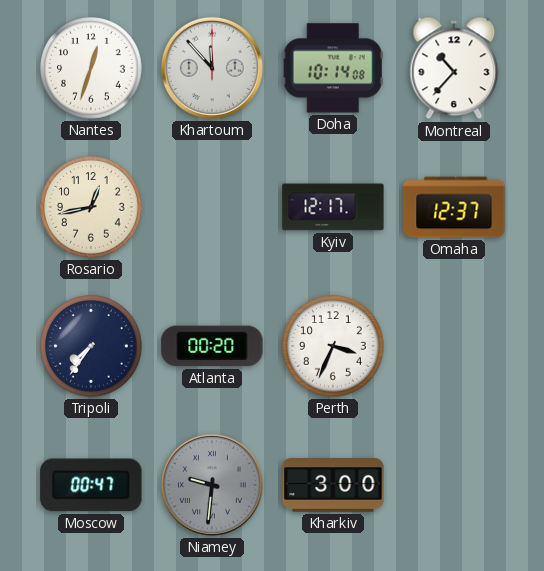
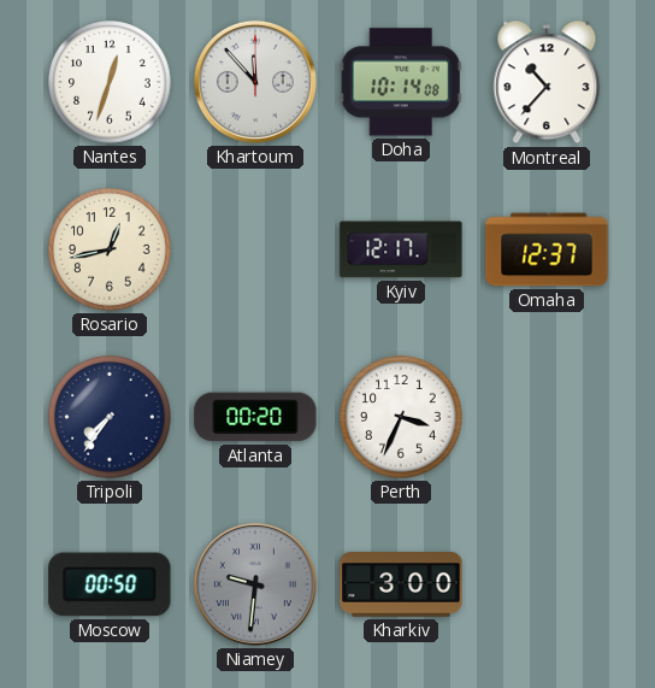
Moscow: 00:47 -> 00:50 (110, 584)
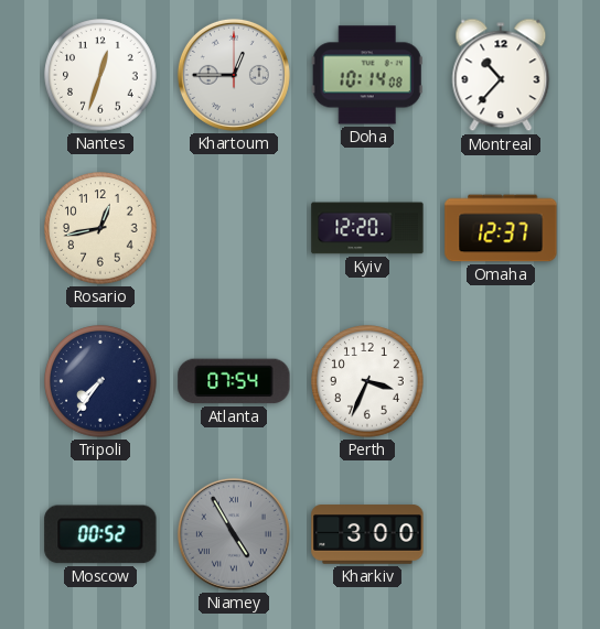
Khartoum: 11:53 -> 12:45 (234, 75)
Kyiv: 12:17 -> 12:20 (367, 228)
Atlanta: 00:20 -> 07:54 (234, 381)
Moscow: 00:50 -> 00:52 (100, 534)
Niamey: 9:31 -> 4:55 (234, 534)
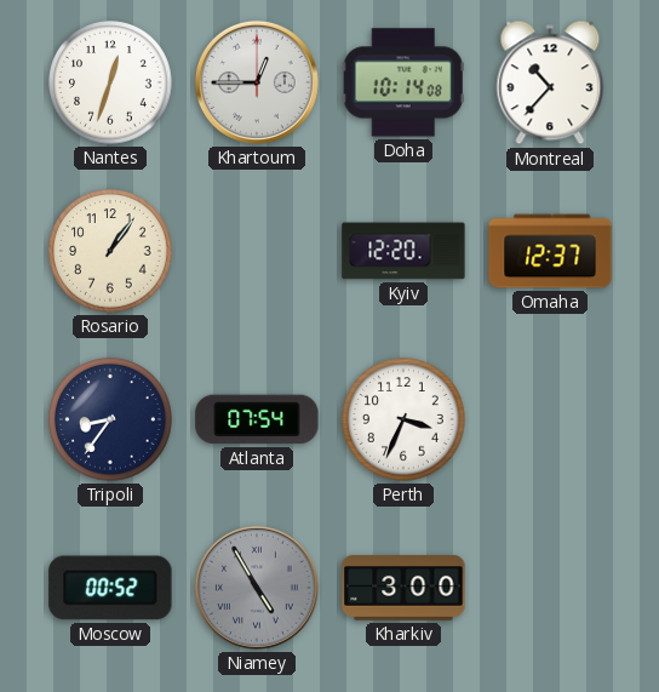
Rosario: 12:43 -> 1:06 (110, 251)
Tripoli: 7:36 -> 8:36 (110, 419)
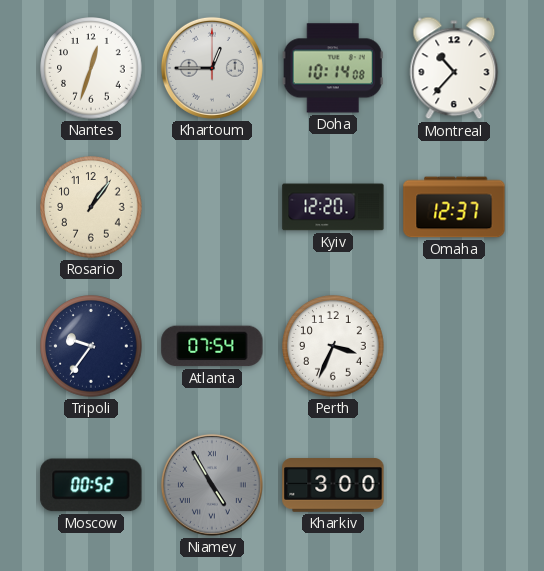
Tripoli: 8:36 -> 9:36 (91, 346)
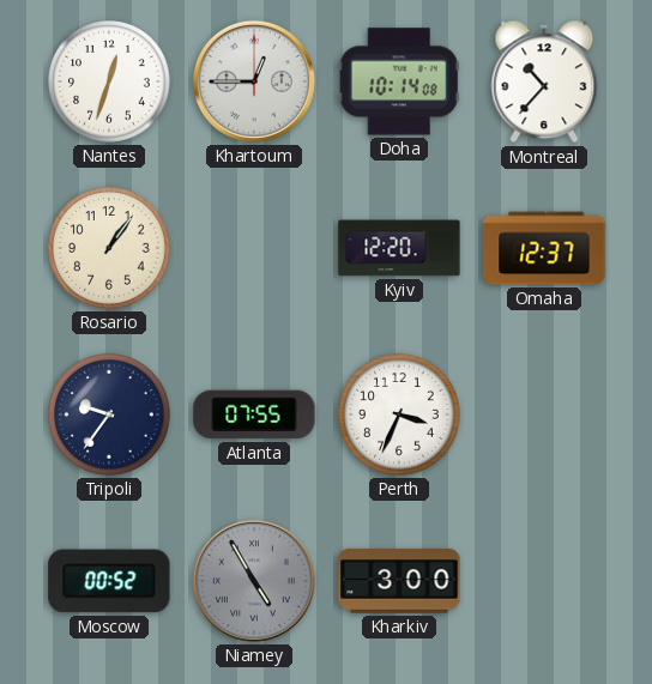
Atlanta: 07:54 -> 07:55 (254, 414)
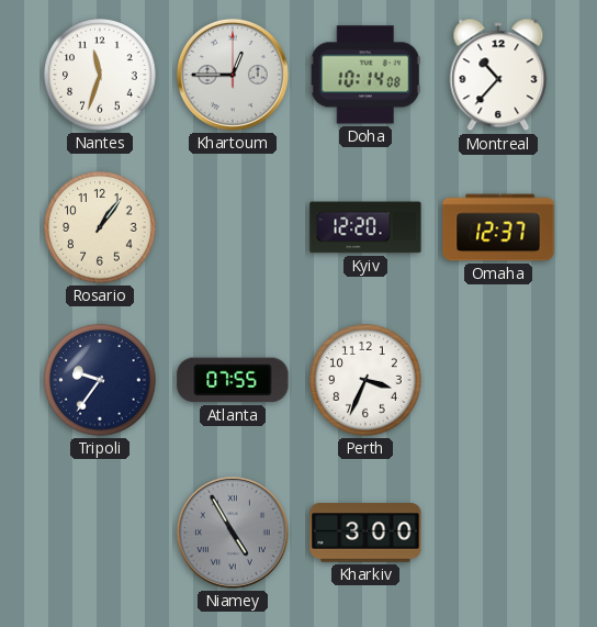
Nantes: 12:33 -> 11:33 (100, 75)
Moscow: 00:52 -> none (109, 581)
